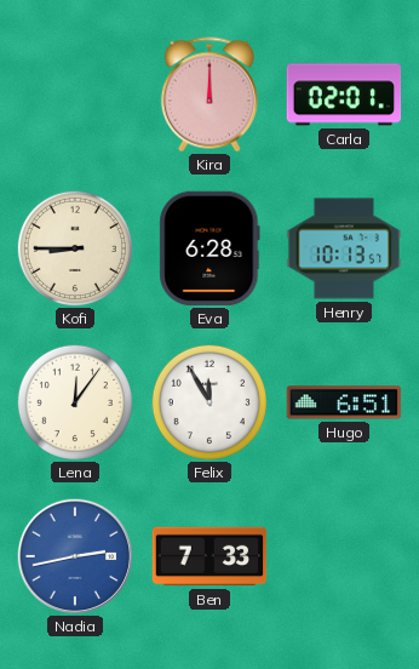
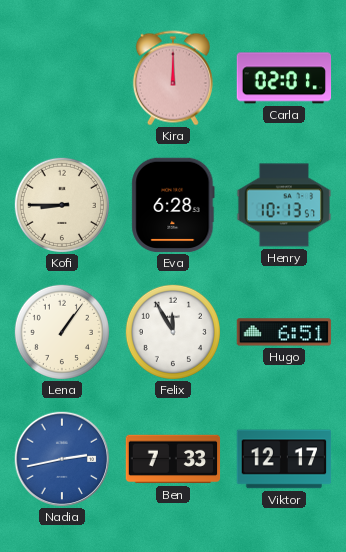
Lena: 12:06 -> 1:06 (62, 332)
Viktor: none -> 12:17 (284, 459)
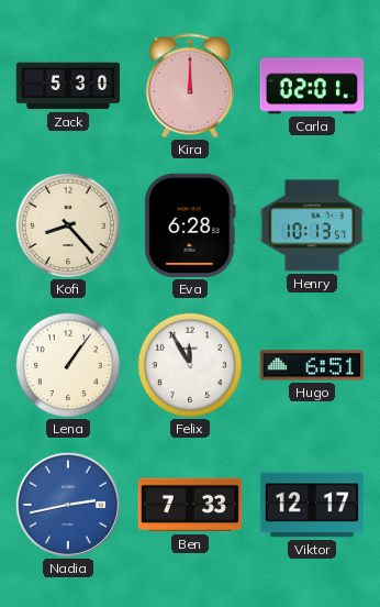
Zack: none -> 5:30 (68, 86)
Kofi: 8:45 -> 8:23 (68, 225)
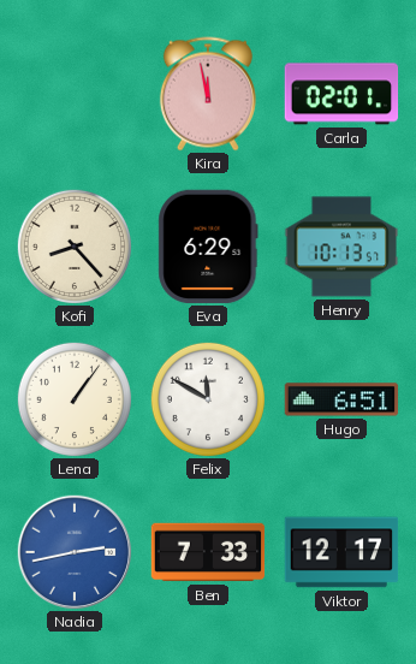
Zack: 5:30 -> none (68, 86)
Kira: 12:00 -> 11:58 (208, 94)
Eva: 6:28 -> 6:29 (208, 247)
Felix: 11:55 -> 11:50 (208, 399)
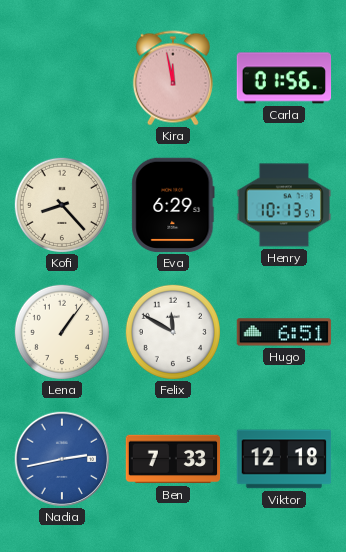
Carla: 02:01 -> 01:56 (284, 78)
Viktor: 12:17 -> 12:18 (284, 459)
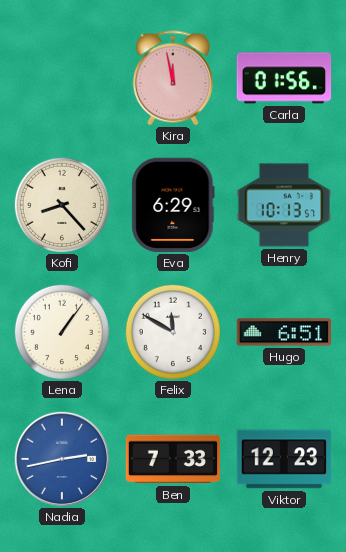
Viktor: 12:18 -> 12:23 (284, 459)
